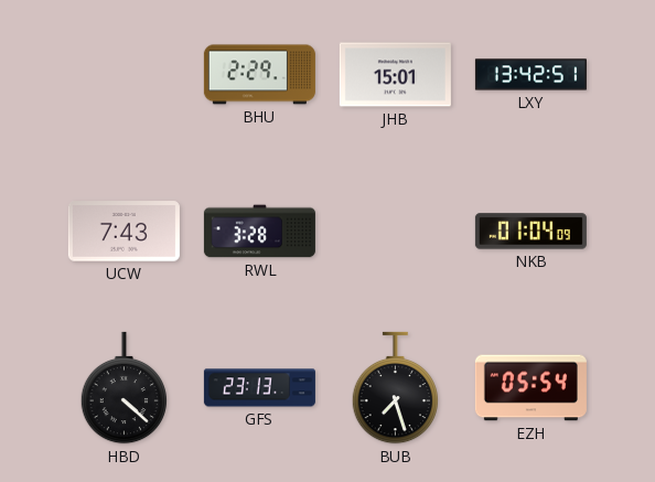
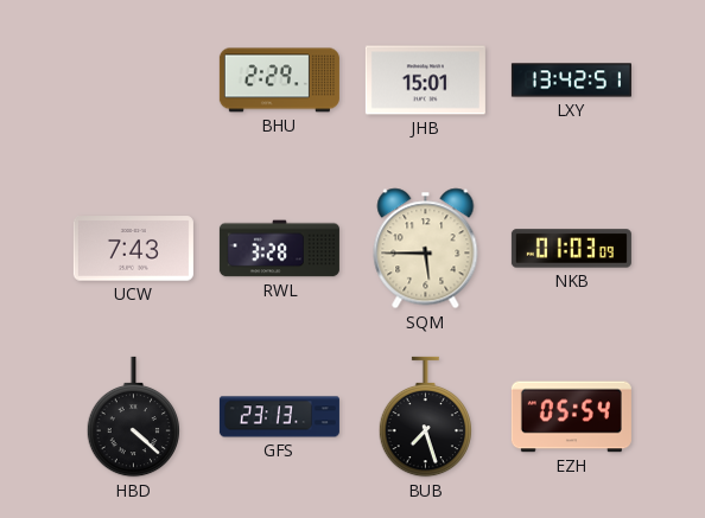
SQM: none -> 5:45 (426, 249)
NKB: 01:04 -> 01:03 (571, 249)
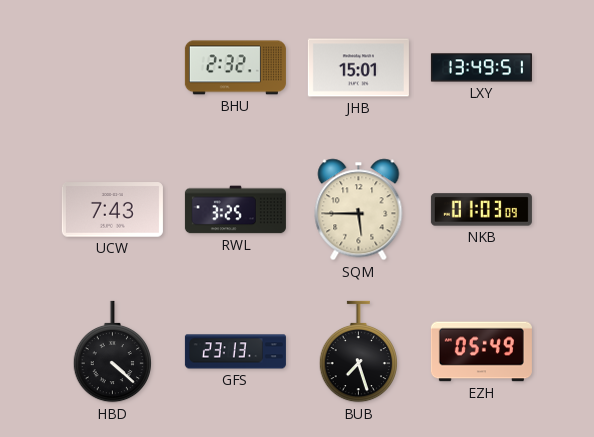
BHU: 2:29 -> 2:32 (235, 68)
LXY: 13:42 -> 13:49 (481, 68)
RWL: 3:28 -> 3:25 (235, 210)
EZH: 05:54 -> 05:49 (481, 352)
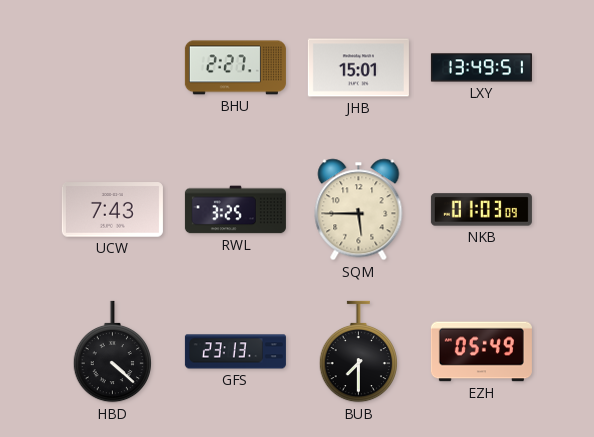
BHU: 2:32 -> 2:27 (235, 68)
BUB: 7:27 -> 7:30 (358, 352)
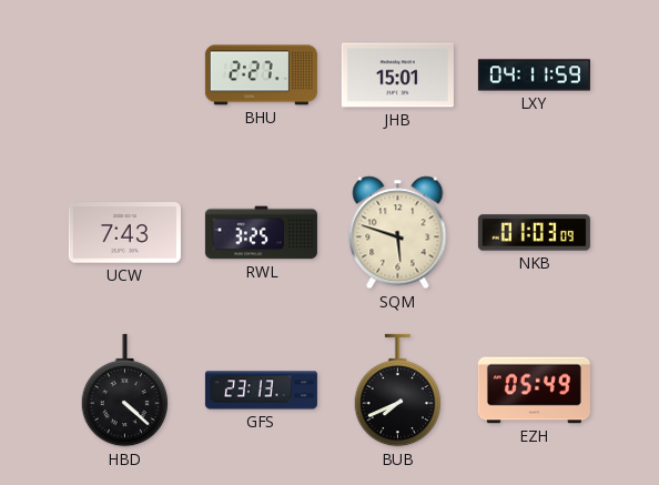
LXY: 13:49 -> 04:11 (534, 75)
SQM: 5:45 -> 5:48 (398, 233)
BUB: 7:30 -> 7:41 (397, 391)
